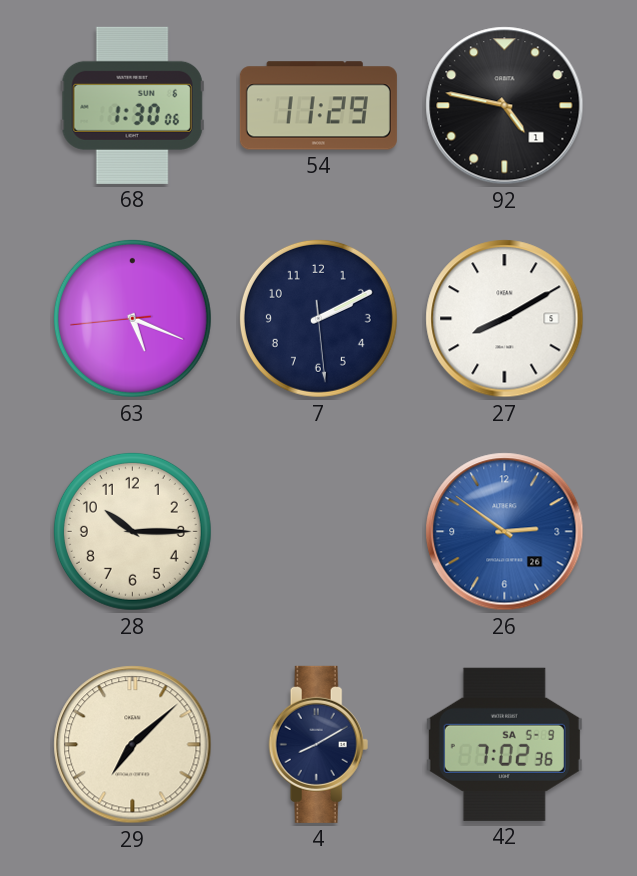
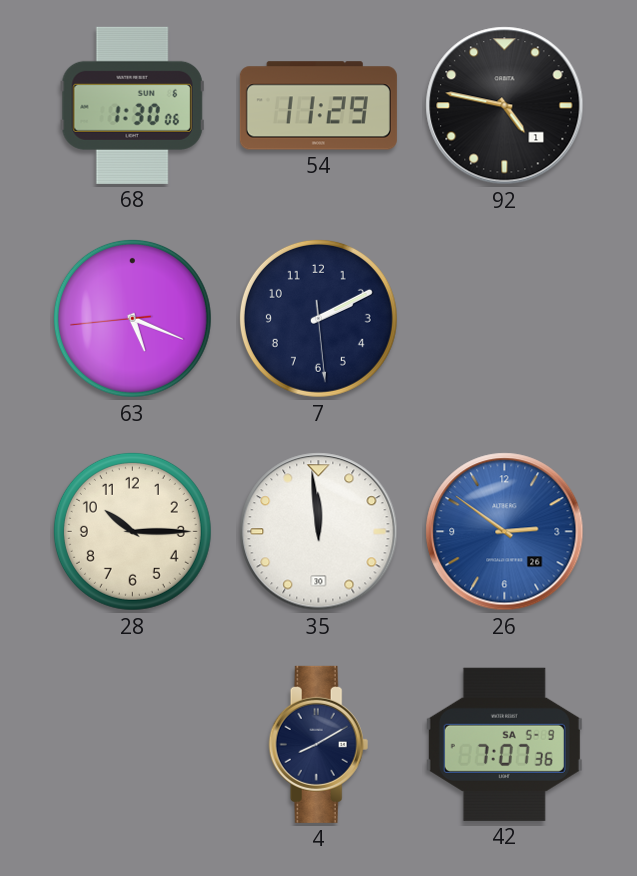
27: 8:10 -> none (505, 319)
35: none -> 11:59 (319, 532)
29: 7:08 -> none (133, 745)
42: 7:02 -> 7:07 (504, 744)
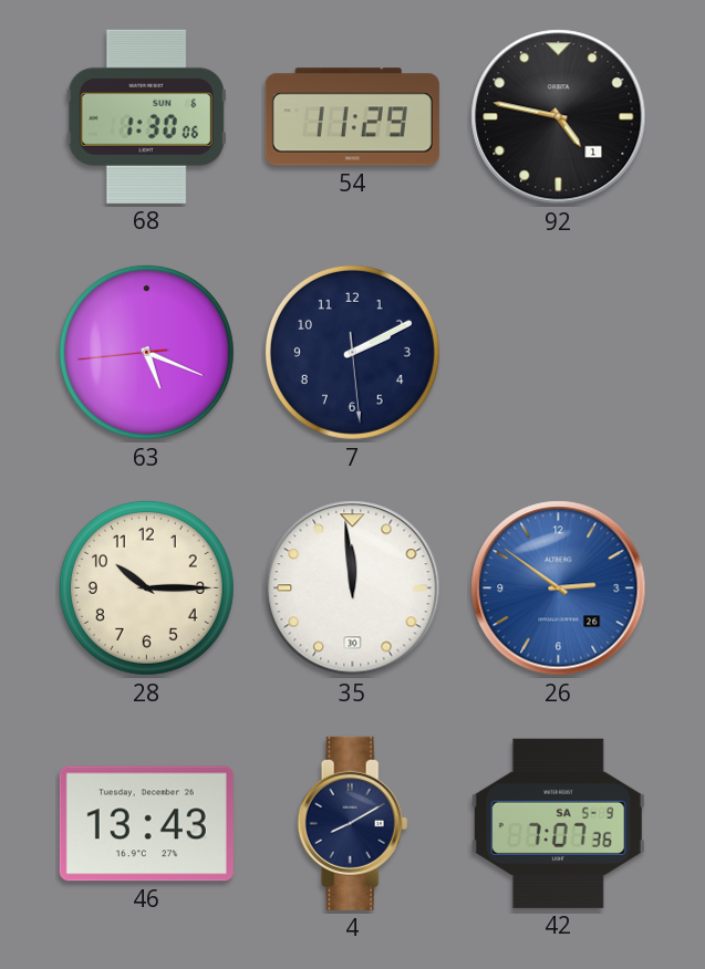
46: none -> 13:43 (146, 824)
